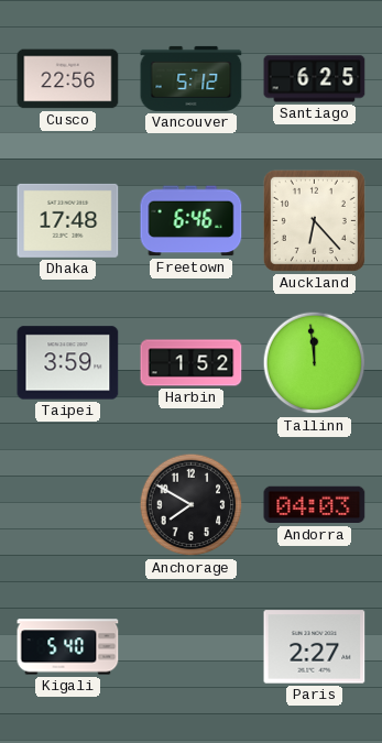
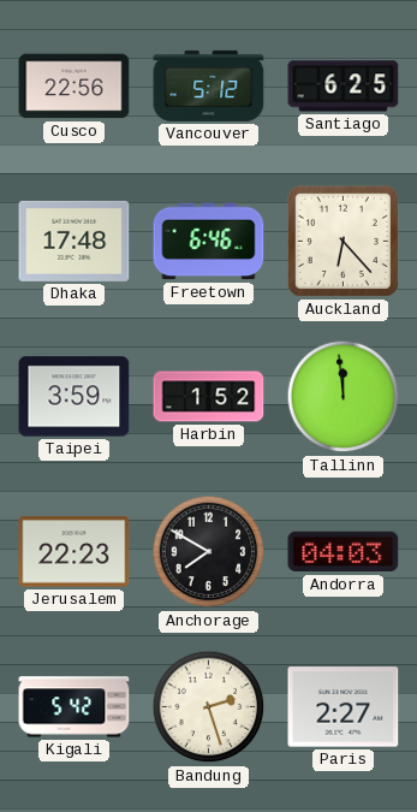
Jerusalem: none -> 22:23 (75, 552)
Kigali: 5:40 -> 5:42 (75, 707)
Bandung: none -> 2:27 (209, 707)
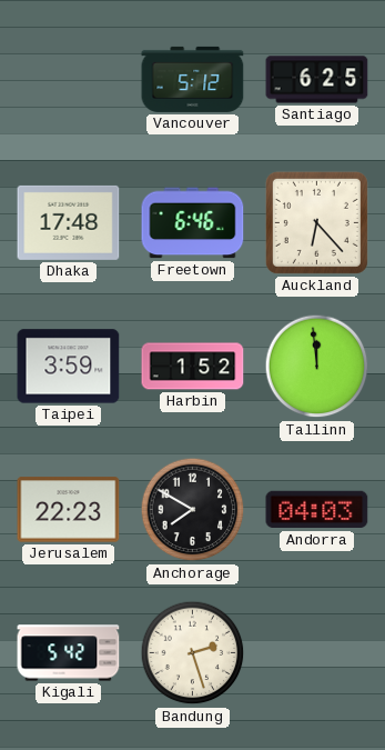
Cusco: 22:56 -> none (75, 87)
Paris: 2:27 -> none (344, 707)
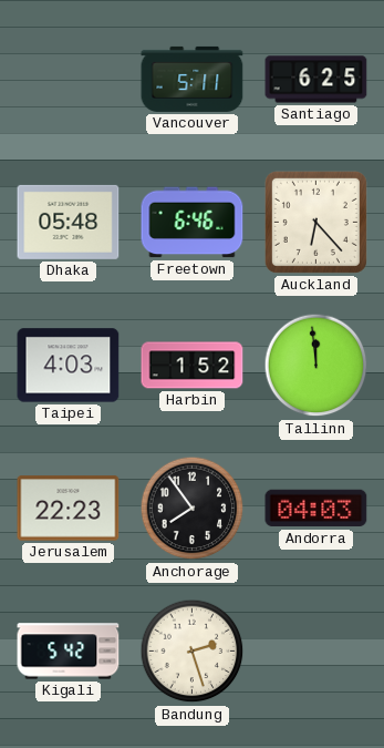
Vancouver: 5:12 -> 5:11 (193, 79)
Dhaka: 17:48 -> 05:48 (69, 222)
Taipei: 3:59 -> 4:03 (69, 366)
Anchorage: 7:50 -> 7:54 (193, 509)
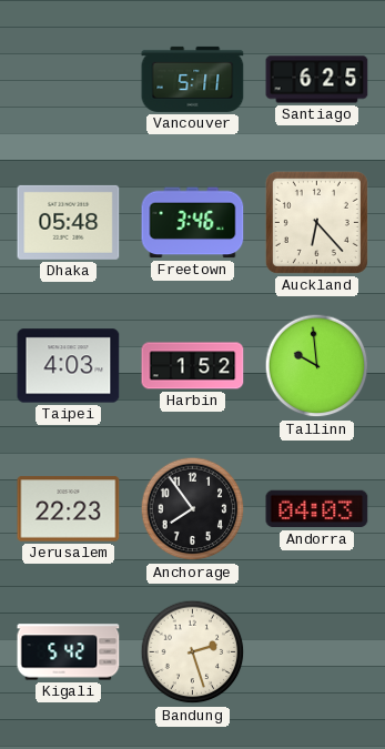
Freetown: 6:46 -> 3:46 (193, 223)
Tallinn: 11:59 -> 9:59 (317, 366)
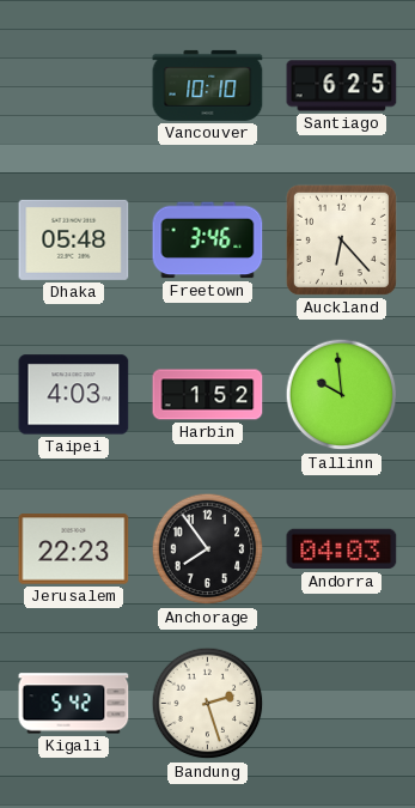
Vancouver: 5:11 -> 10:10 (208, 85)
